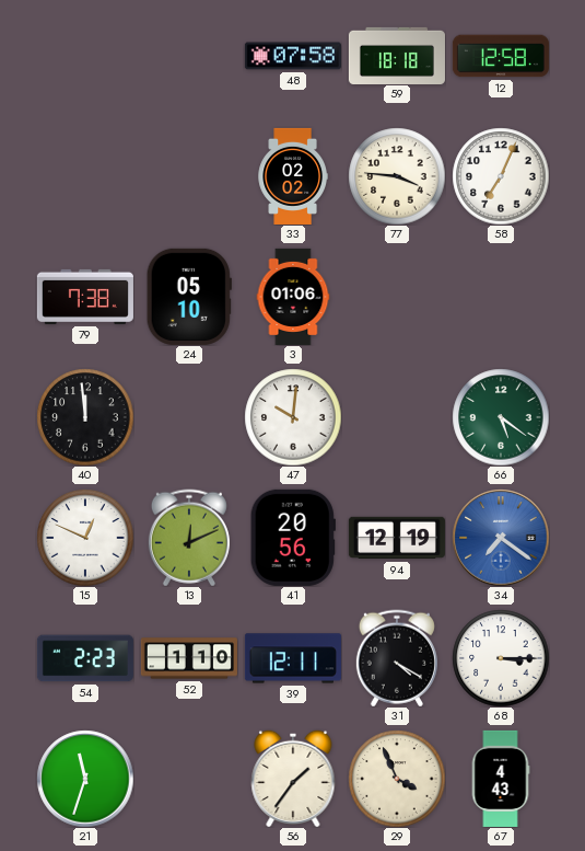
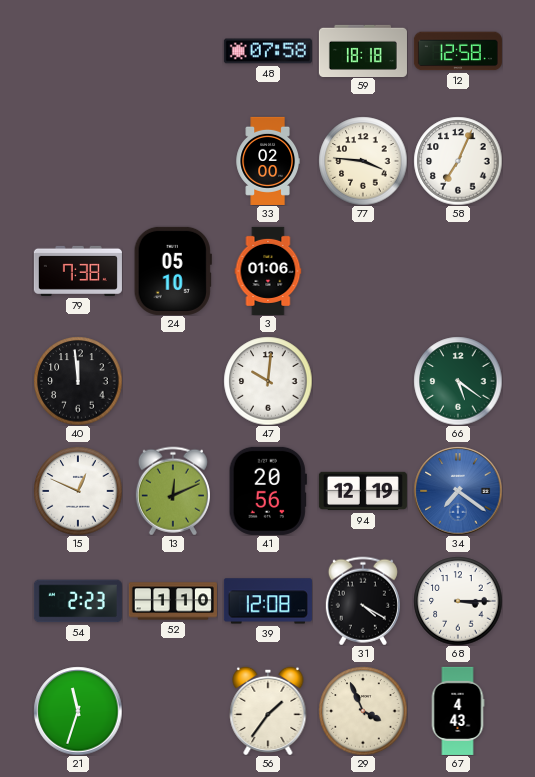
33: 02:02 -> 02:00 (268, 161)
39: 12:11 -> 12:08 (268, 601)
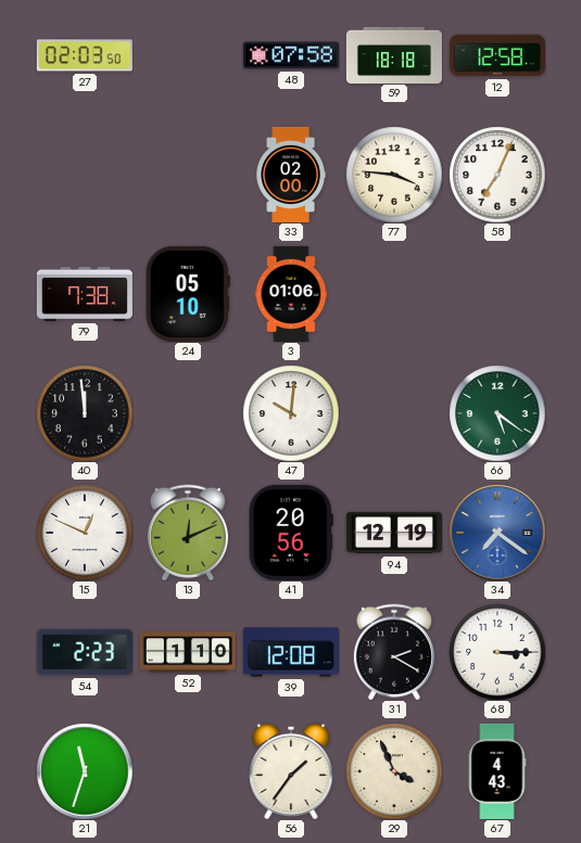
27: none -> 02:03 (85, 55)
31: 4:20 -> 2:20 (394, 652)
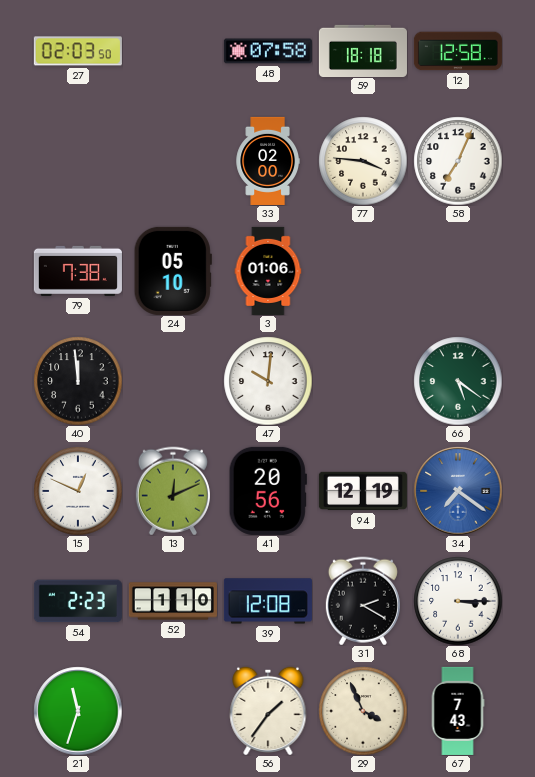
67: 4:43 -> 7:43 (458, 711)
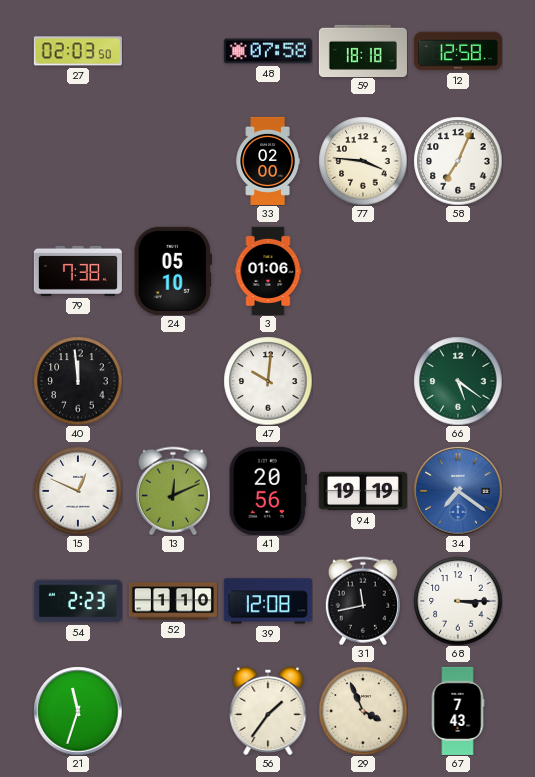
94: 12:19 -> 19:19 (363, 491)
31: 2:20 -> 11:43 (363, 601)
